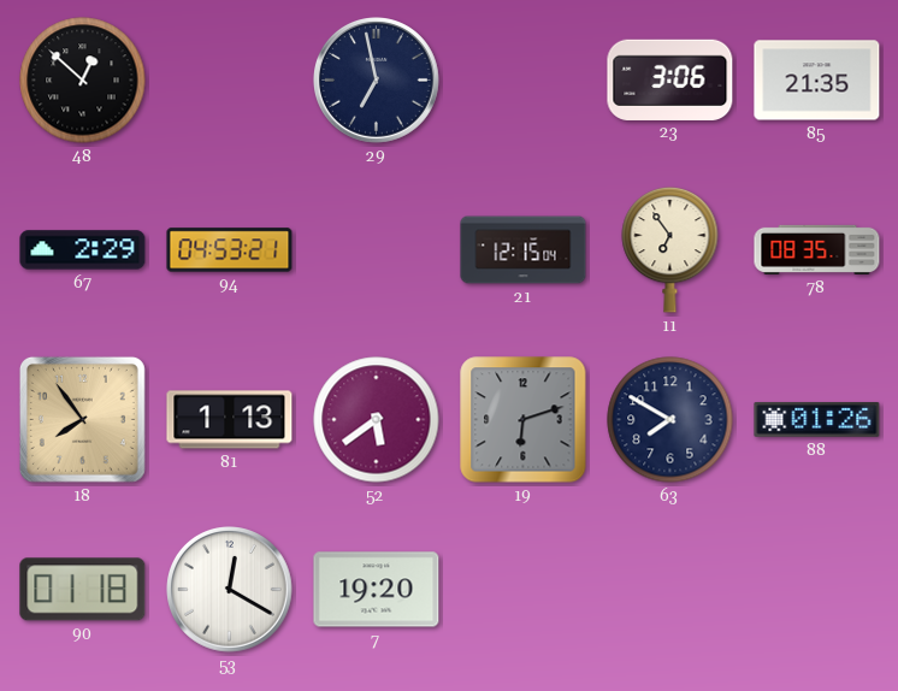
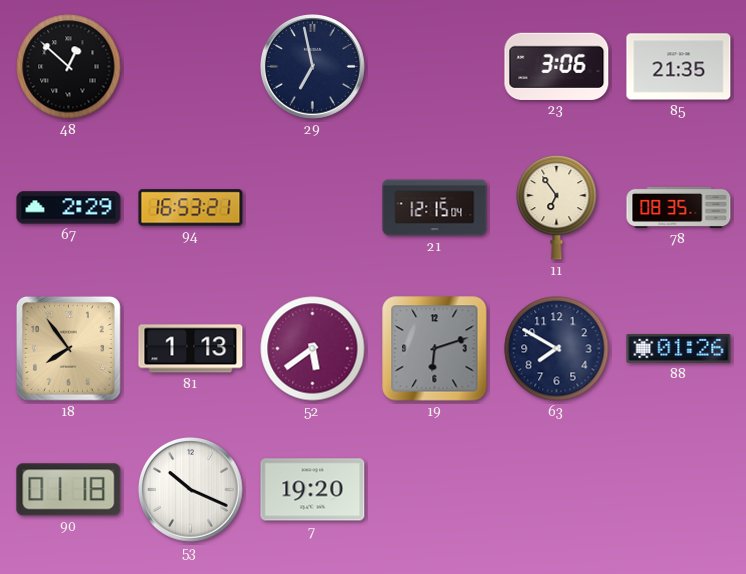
94: 04:53 -> 16:53 (191, 208)
53: 12:20 -> 10:19 (191, 490)
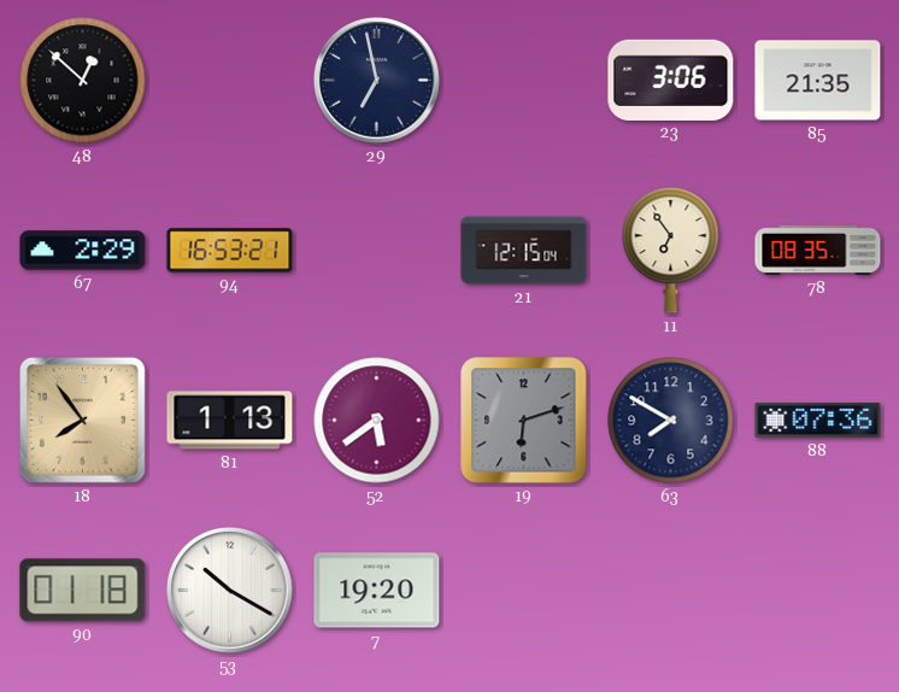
88: 01:26 -> 07:36 (818, 420)
53: 10:19 -> 10:20 (230, 591)
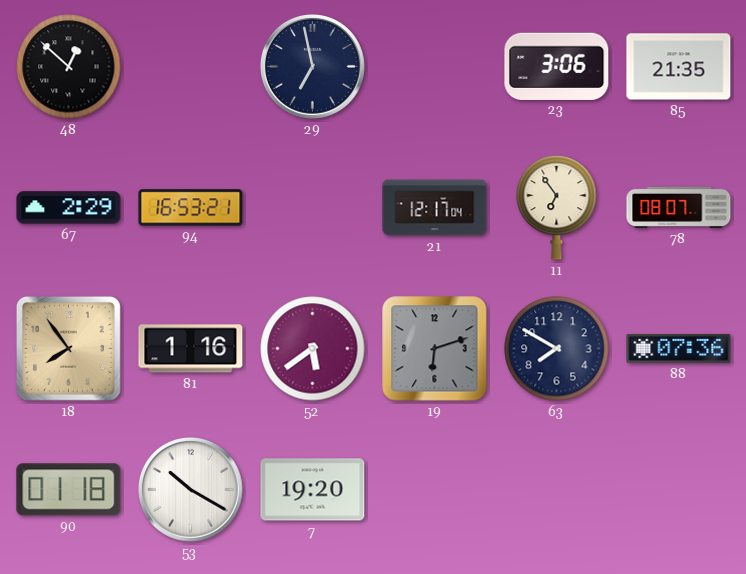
21: 12:15 -> 12:17 (435, 208)
78: 08:35 -> 08:07 (679, 207)
81: 1:13 -> 1:16 (191, 349)
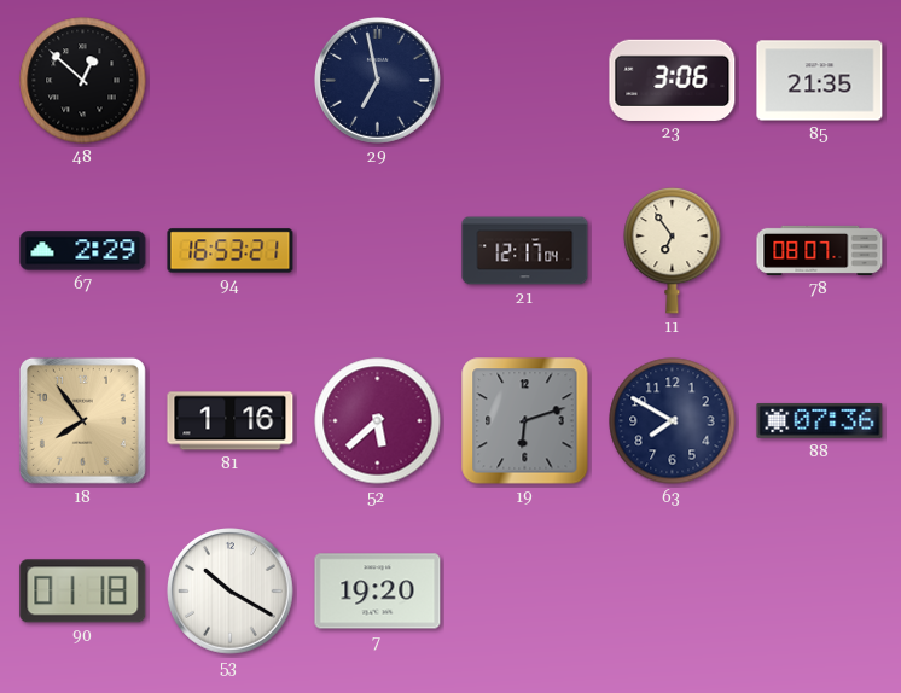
52: 5:39 -> 5:38 (378, 421)
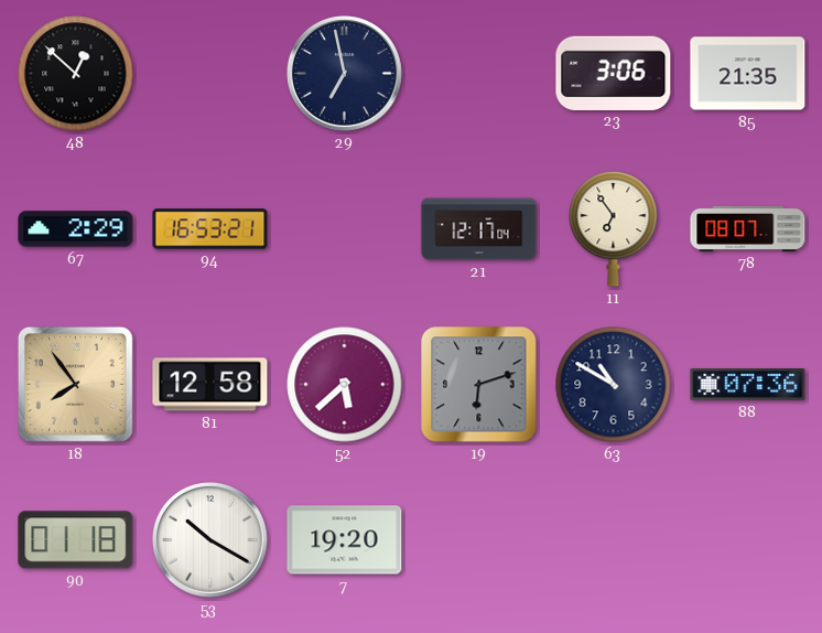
81: 1:16 -> 12:58 (210, 385)
63: 7:50 -> 10:50 (614, 385)
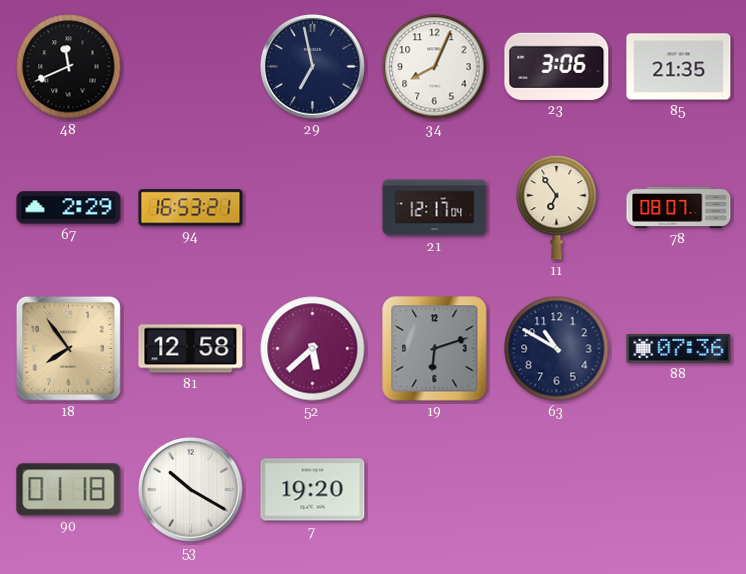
48: 12:52 -> 11:41 (69, 67)
34: none -> 8:04 (435, 67)
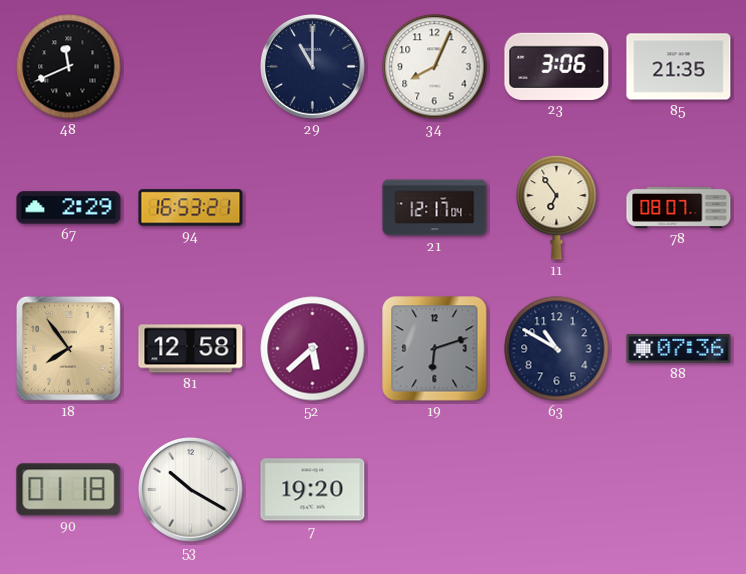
29: 6:58 -> 11:00 (313, 67)
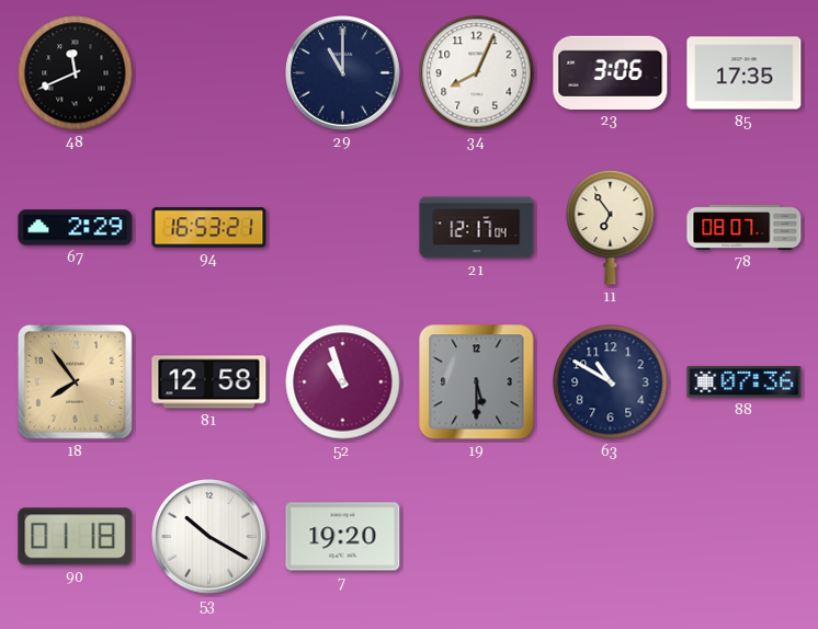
85: 21:35 -> 17:35 (745, 73)
52: 5:38 -> 10:57 (343, 382)
19: 6:12 -> 5:30 (477, 382)
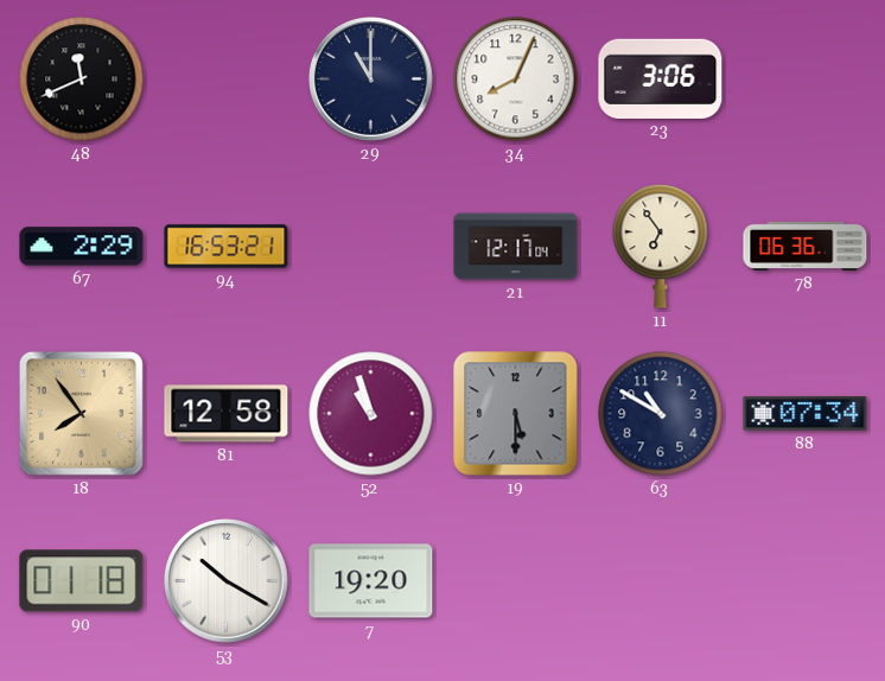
85: 17:35 -> none (745, 73)
78: 08:07 -> 06:36 (806, 246)
88: 07:36 -> 07:34 (806, 413)
